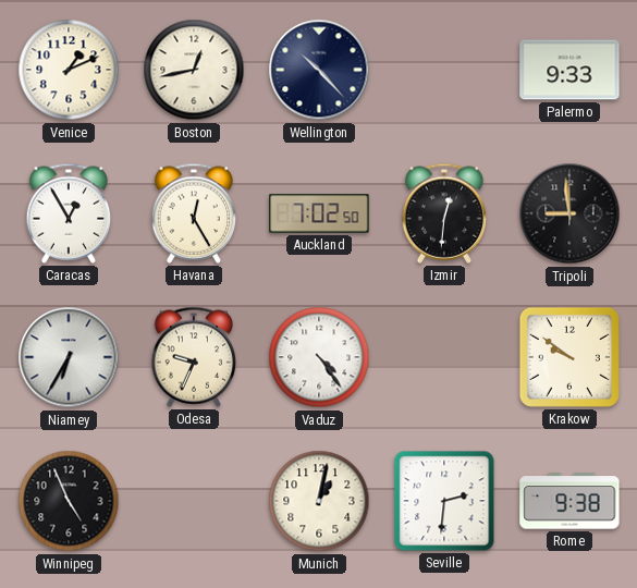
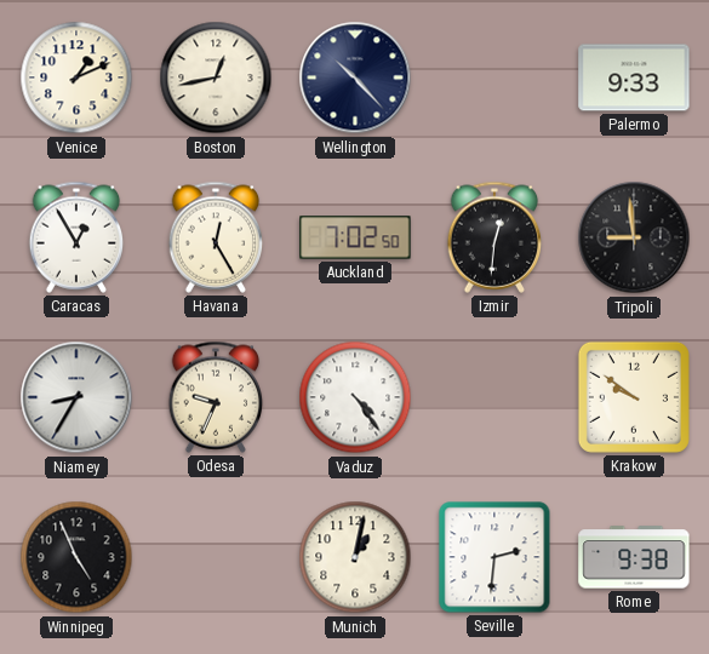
Niamey: 6:35 -> 8:35 (76, 397)
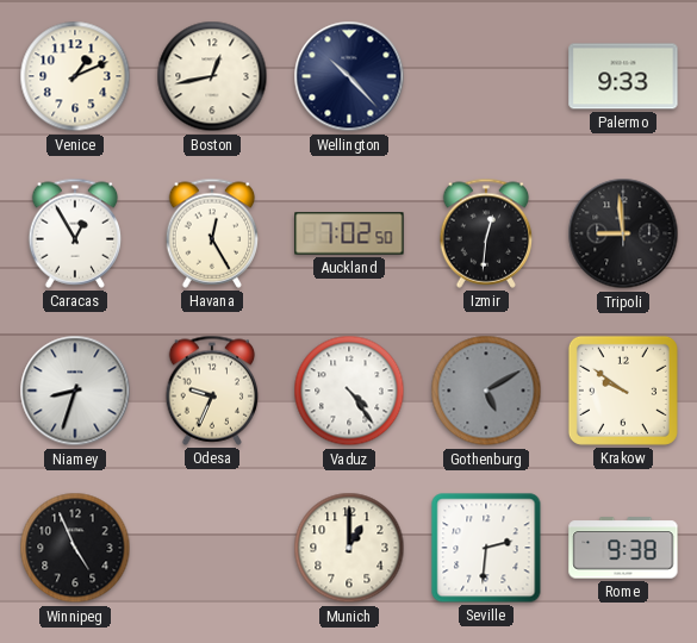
Niamey: 8:35 -> 8:33 (75, 391)
Gothenburg: none -> 5:10 (486, 391)
Munich: 1:02 -> 1:00 (349, 548)
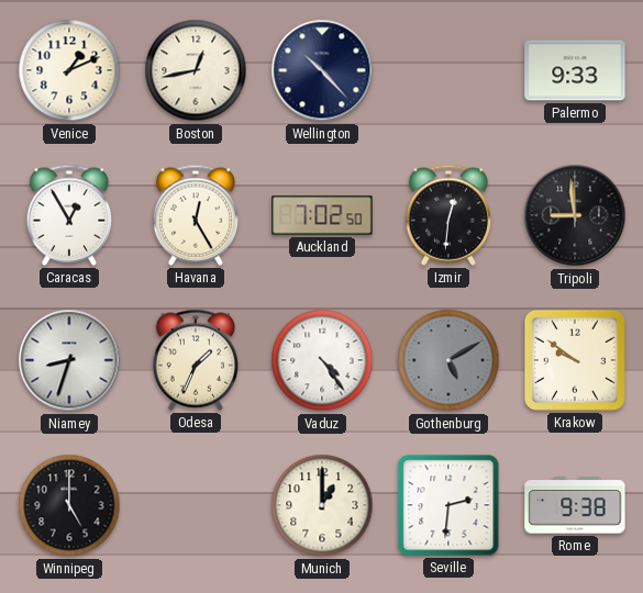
Odesa: 9:34 -> 1:34 (196, 360)
Winnipeg: 4:56 -> 5:00 (69, 505)
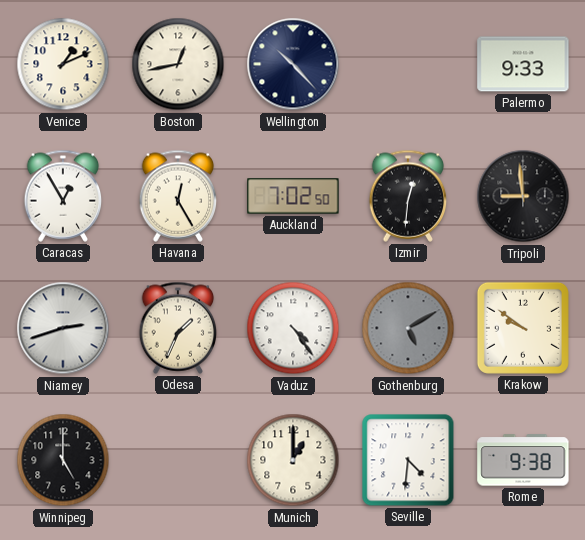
Niamey: 8:33 -> 2:42 (63, 328)
Seville: 2:31 -> 4:31 (408, 460)
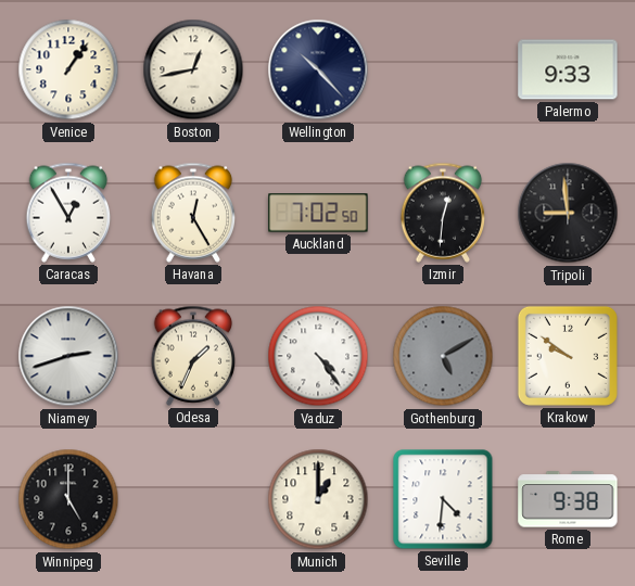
Venice: 1:11 -> 1:06 (68, 69)
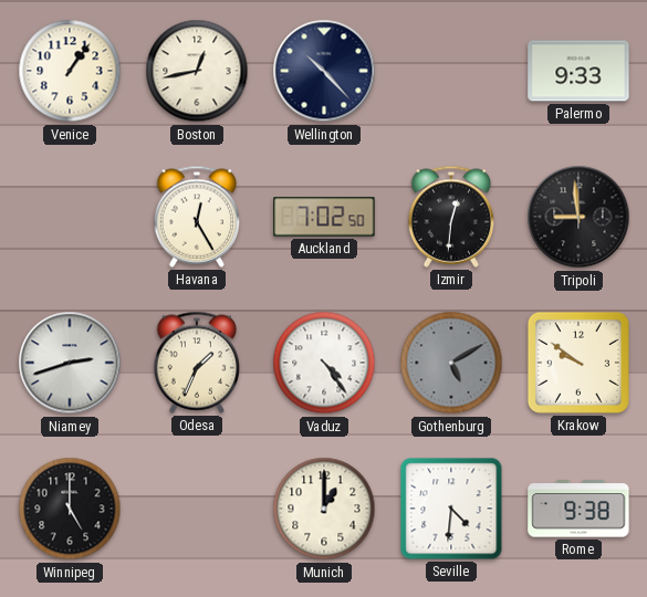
Caracas: 12:55 -> none (68, 213)
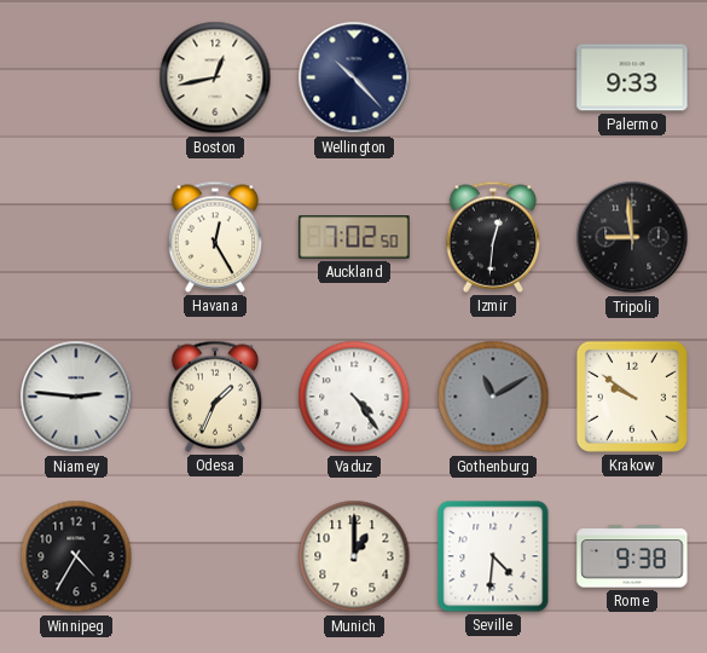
Venice: 1:06 -> none (70, 71)
Niamey: 2:42 -> 2:46 (76, 397)
Gothenburg: 5:10 -> 11:10 (493, 397)
Winnipeg: 5:00 -> 4:35 (76, 556)
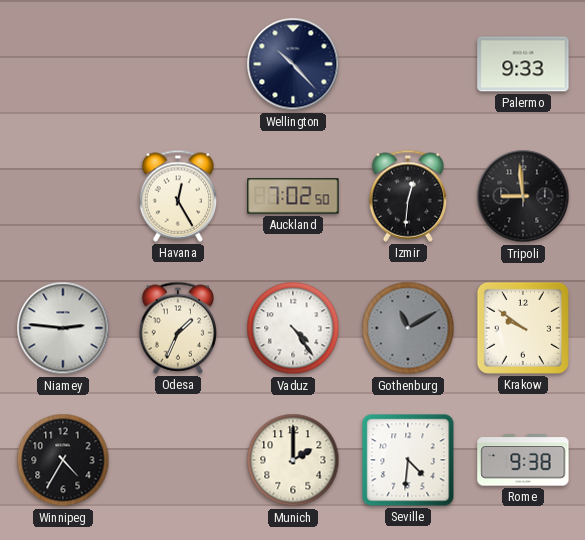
Boston: 12:43 -> none (215, 77)
Munich: 1:00 -> 2:00 (293, 460)
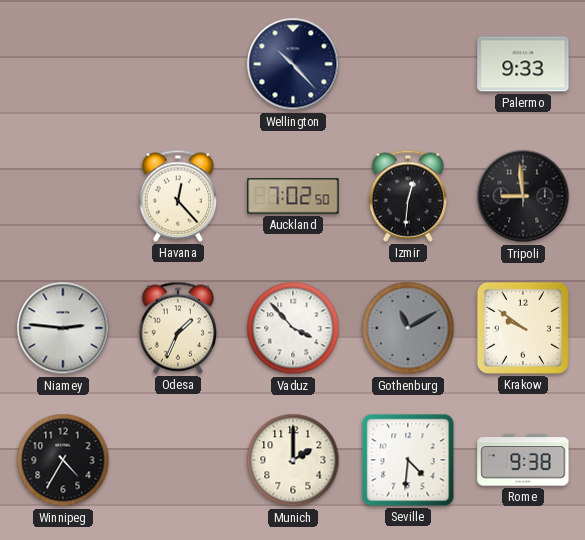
Havana: 12:25 -> 12:23 (178, 196)
Vaduz: 4:24 -> 3:53 (293, 328)
